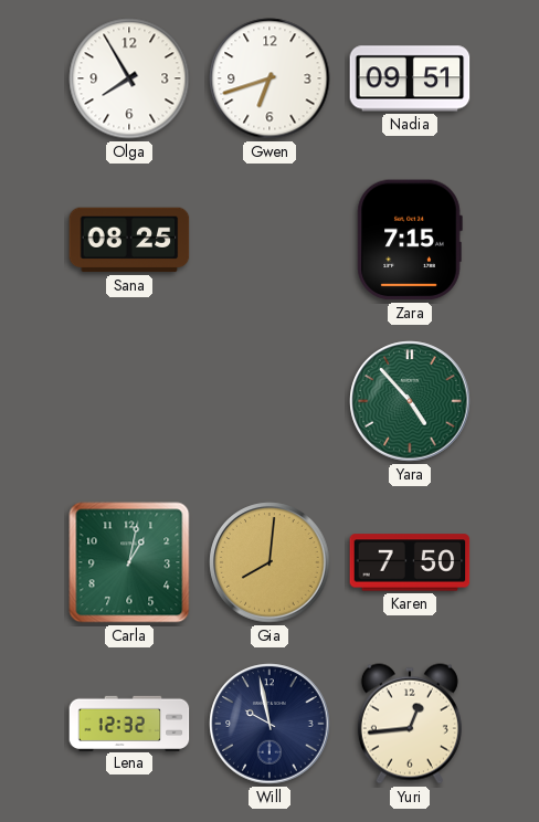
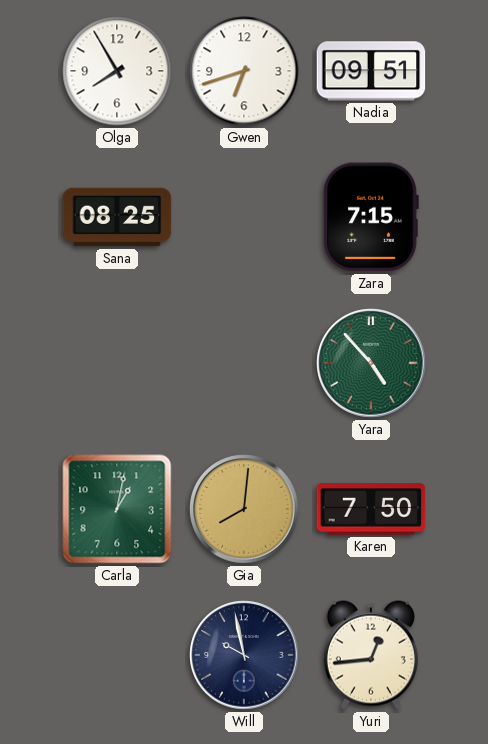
Lena: 12:32 -> none (129, 723)
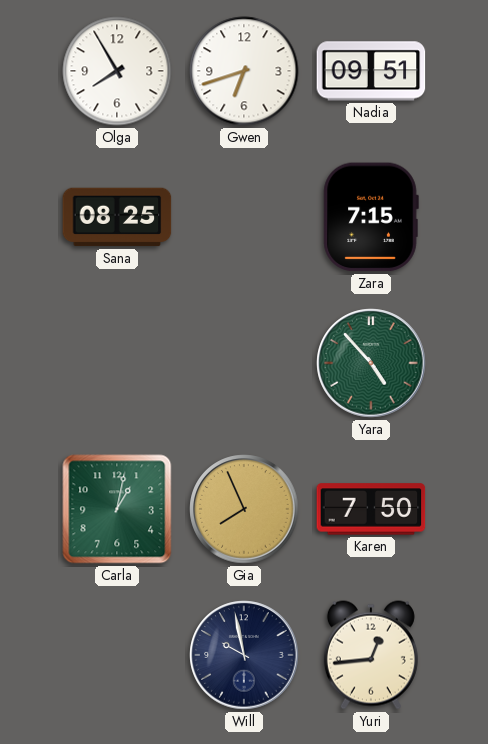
Gia: 8:01 -> 7:56 (244, 509)
